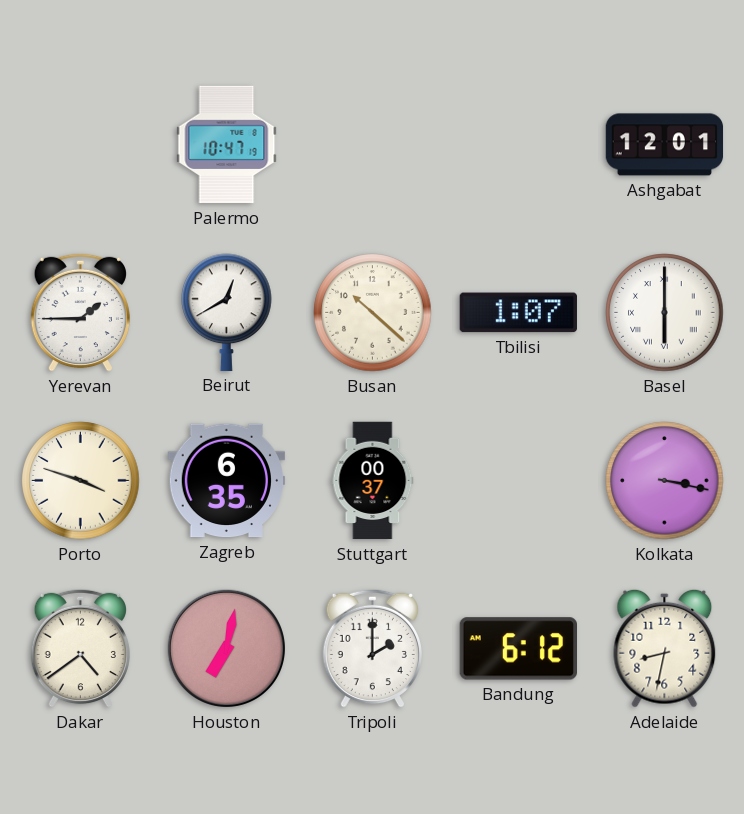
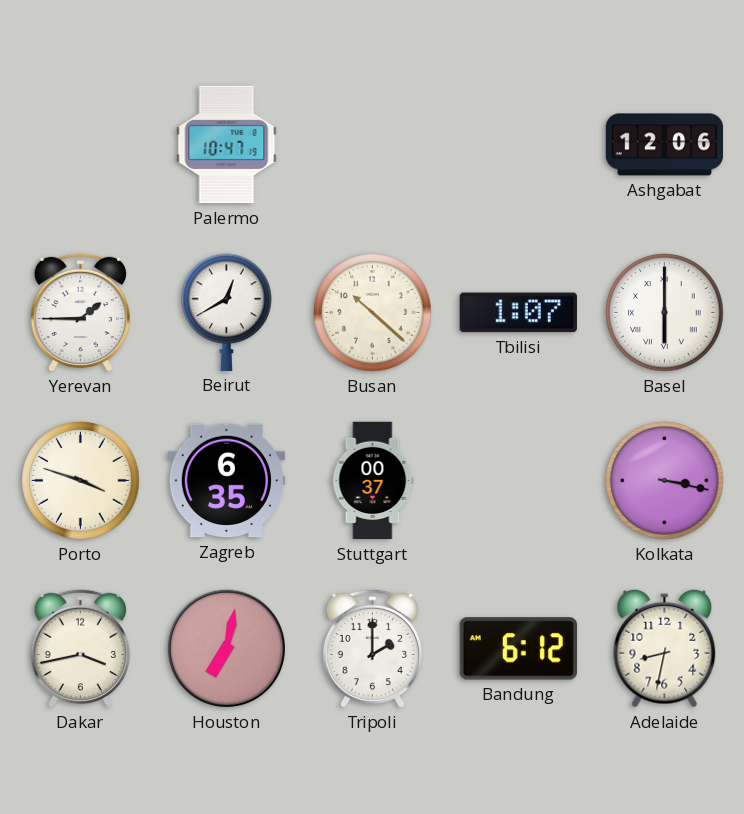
Ashgabat: 12:01 -> 12:06 (665, 145)
Dakar: 4:39 -> 3:43 (80, 648)
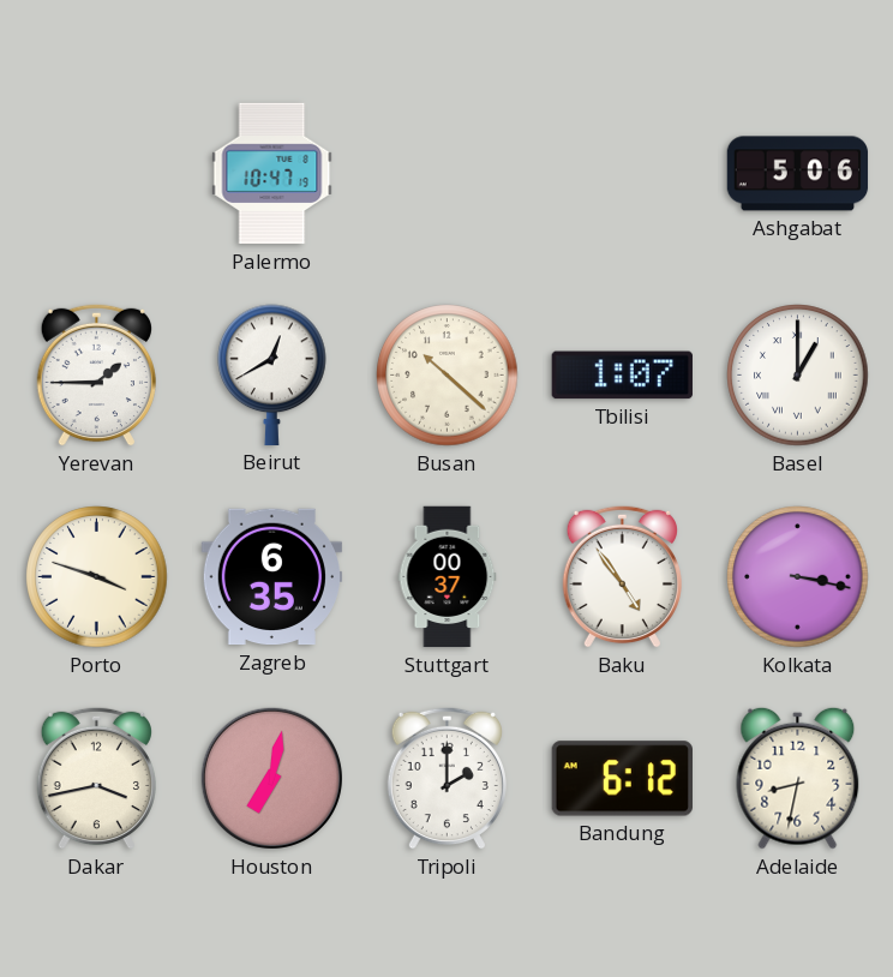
Ashgabat: 12:06 -> 5:06 (798, 174)
Basel: 6:00 -> 1:00 (798, 376)
Baku: none -> 4:54 (622, 576)
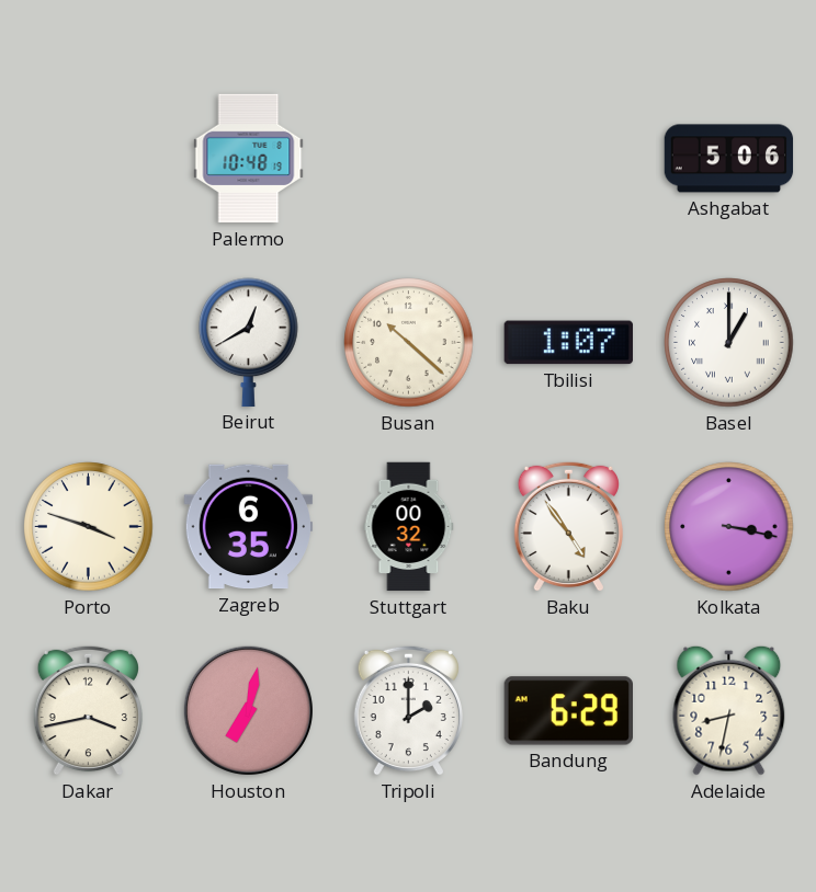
Palermo: 10:47 -> 10:48 (249, 159)
Yerevan: 1:45 -> none (96, 374)
Stuttgart: 00:37 -> 00:32 (409, 527)
Bandung: 6:12 -> 6:29 (568, 711)
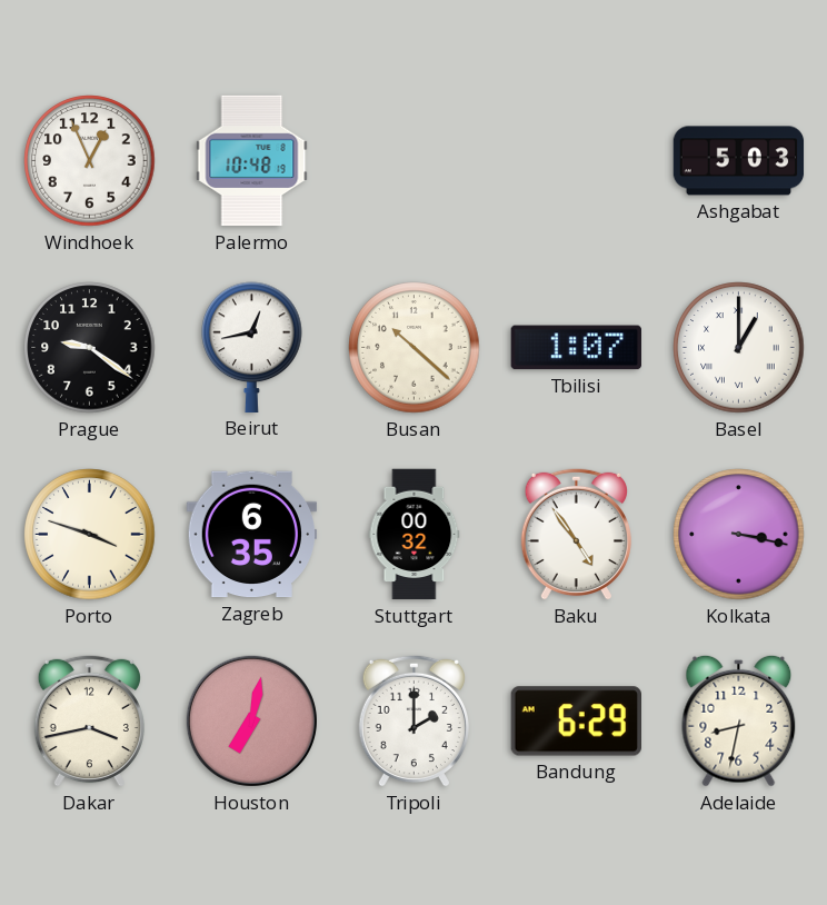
Windhoek: none -> 12:56 (90, 161)
Ashgabat: 5:06 -> 5:03 (739, 161)
Prague: none -> 9:21 (90, 348)
Beirut: 12:40 -> 12:43 (252, 347)
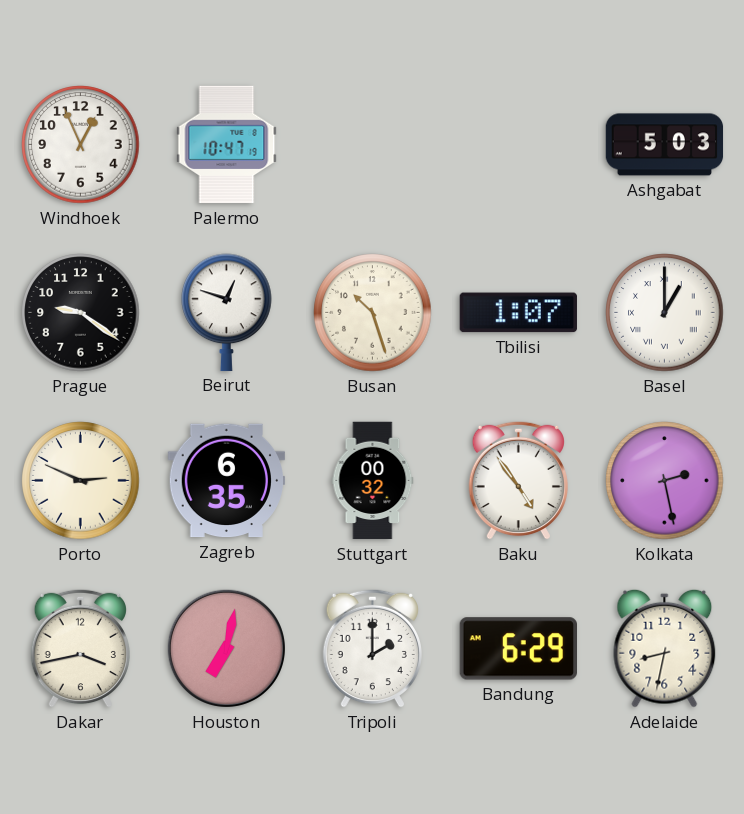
Palermo: 10:48 -> 10:47 (227, 145)
Beirut: 12:43 -> 12:48 (227, 312)
Busan: 10:22 -> 10:27 (373, 313)
Porto: 3:48 -> 2:49 (81, 481)
Kolkata: 3:17 -> 2:28 (665, 481)
